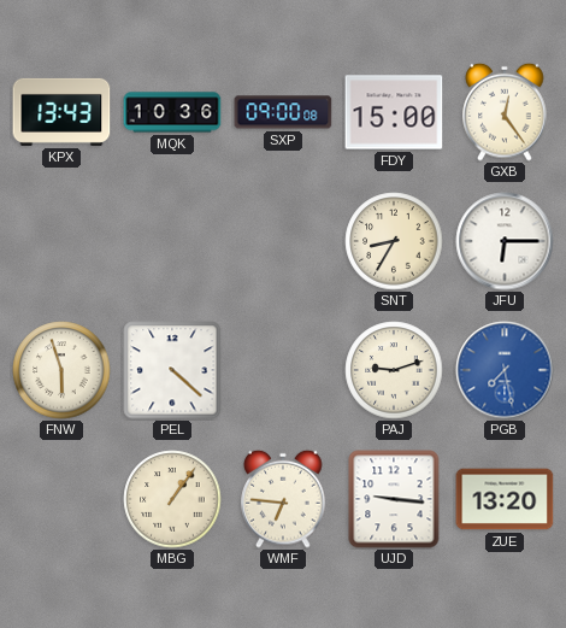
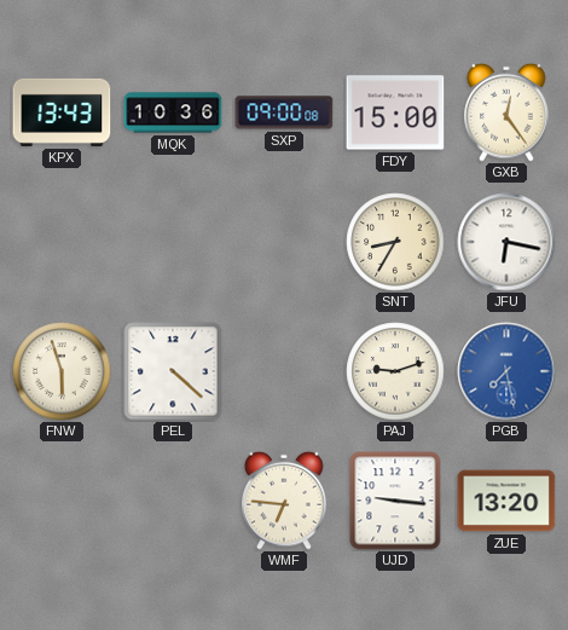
JFU: 6:15 -> 6:17 (506, 242)
MBG: 1:06 -> none (172, 499)
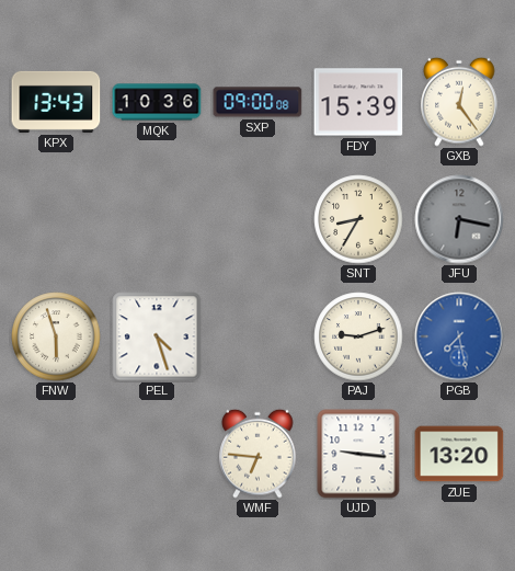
FDY: 15:00 -> 15:39 (358, 102)
JFU dial: white -> grey (459, 219)
PEL: 4:22 -> 4:27 (157, 336)
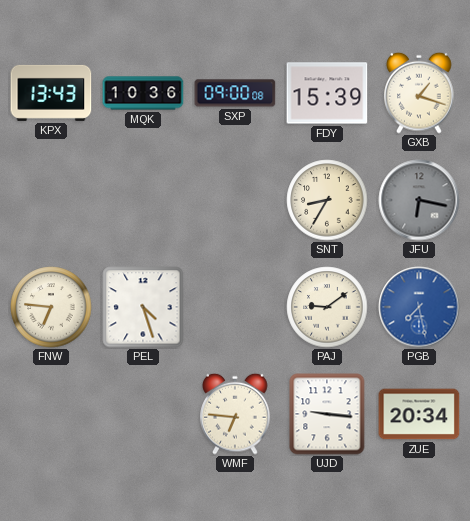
GXB: 12:24 -> 1:18 (419, 93)
FNW: 5:57 -> 6:46 (51, 307)
PAJ: 9:12 -> 9:09 (327, 307)
ZUE: 13:20 -> 20:34 (419, 414)
